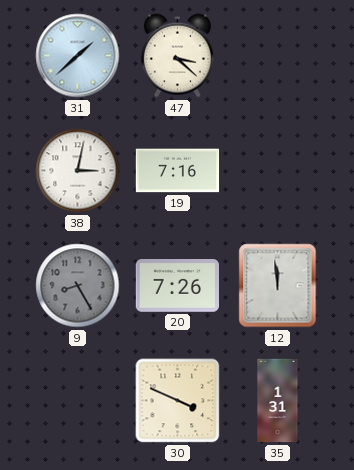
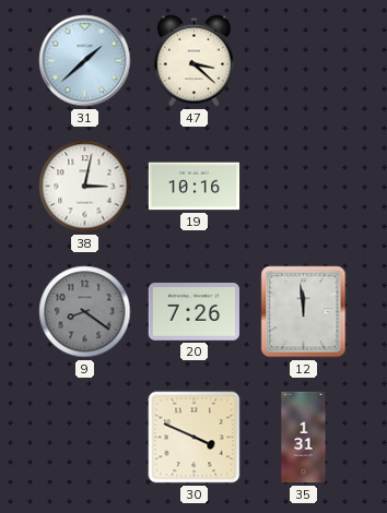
19: 7:16 -> 10:16 (195, 187)
9: 8:25 -> 8:21 (85, 312)
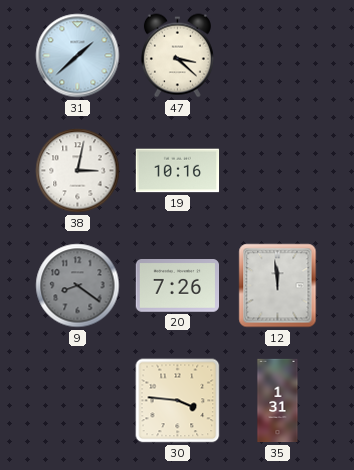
30: 3:49 -> 3:46 (178, 401)
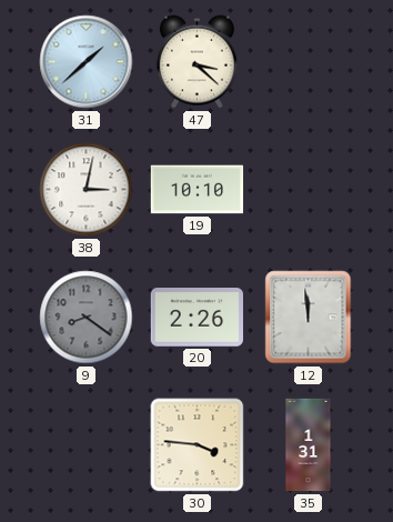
19: 10:16 -> 10:10 (198, 190)
20: 7:26 -> 2:26 (198, 318)
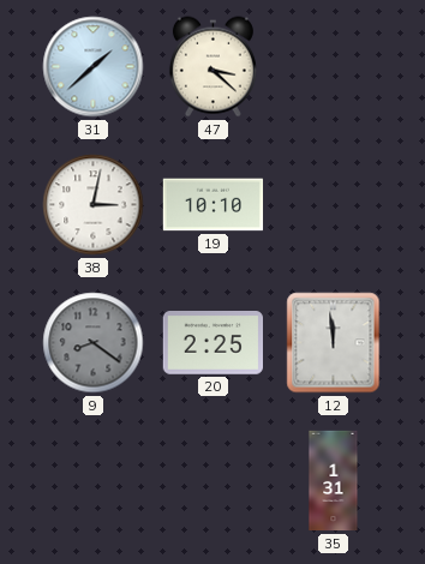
20: 2:26 -> 2:25 (214, 343)
30: 3:46 -> none (198, 445)
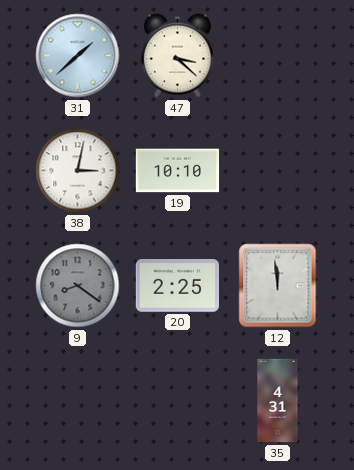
35: 1:31 -> 4:31 (278, 401)
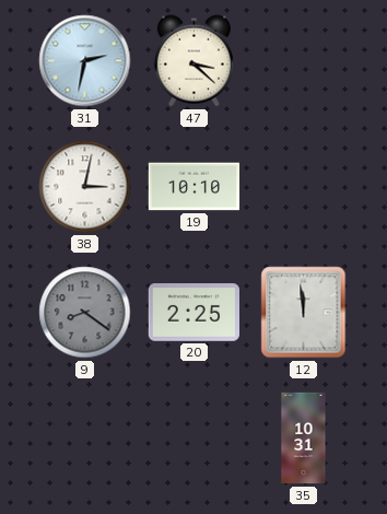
31: 1:38 -> 2:32 (85, 61)
35: 4:31 -> 10:31 (304, 439)
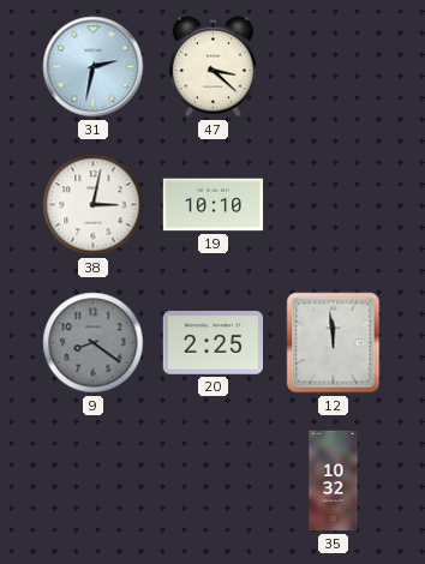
35: 10:31 -> 10:32 (334, 481)
